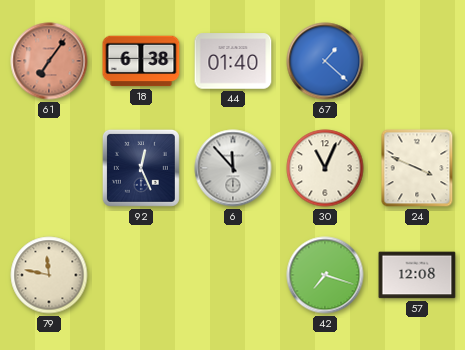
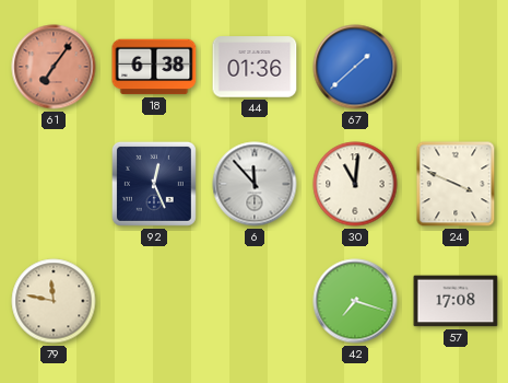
44: 01:40 -> 01:36 (255, 67)
67: 1:22 -> 1:38 (355, 67)
30: 11:04 -> 11:01 (355, 184)
57: 12:08 -> 17:08 (456, 301)
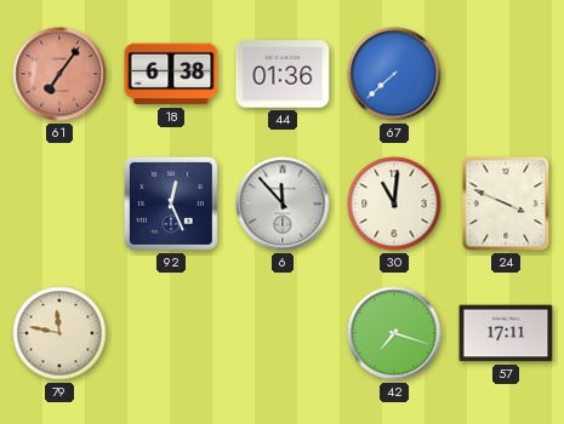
67: 1:38 -> 7:38 (394, 74)
57: 17:08 -> 17:11 (506, 333)
